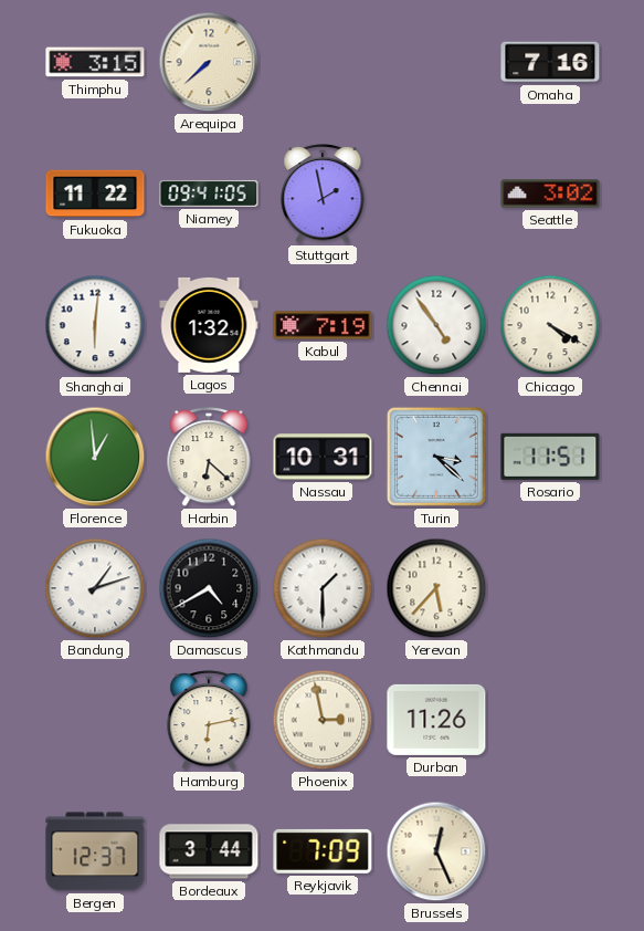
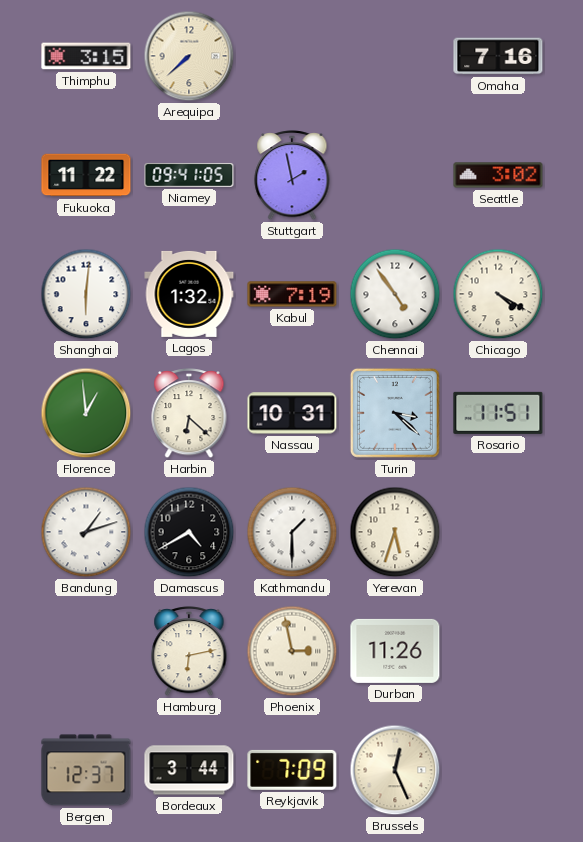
Yerevan: 5:37 -> 5:33 (395, 532)
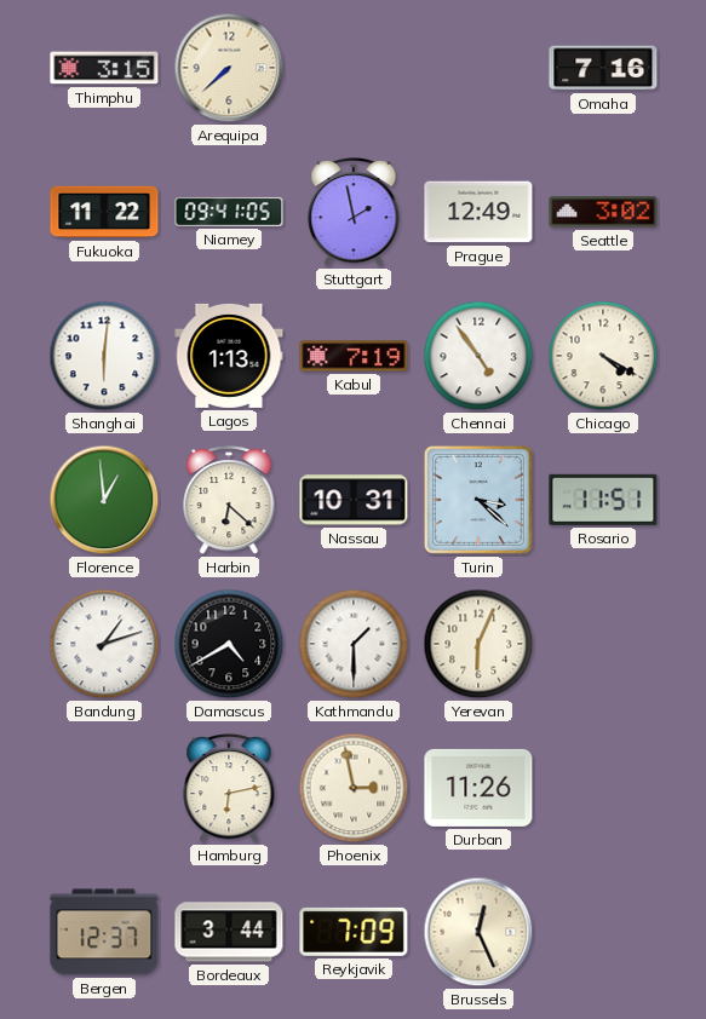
Prague: none -> 12:49 (478, 212)
Lagos: 1:32 -> 1:13 (229, 356)
Yerevan: 5:33 -> 6:04 (478, 644)
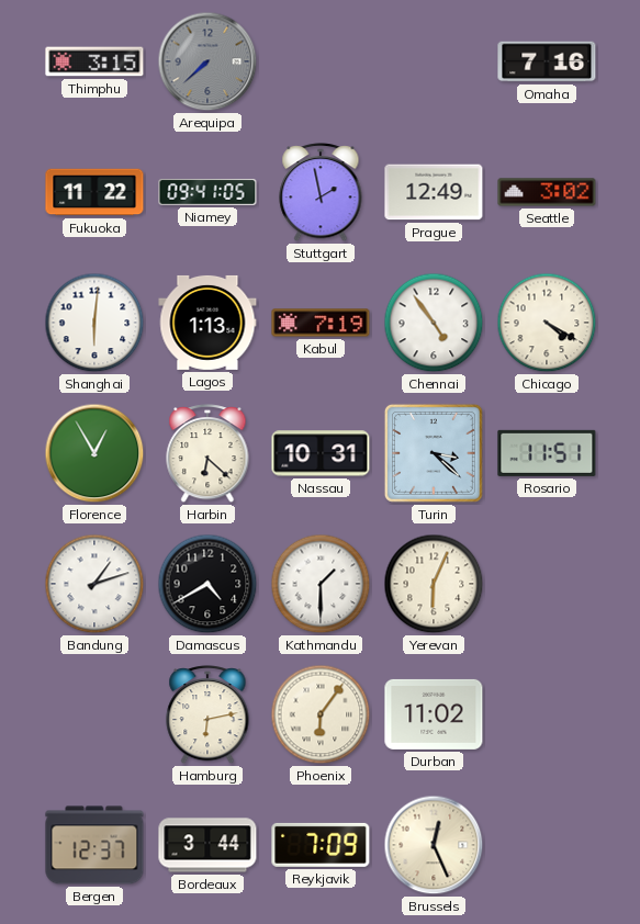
Arequipa dial: cream -> grey (207, 61)
Florence: 12:59 -> 12:55 (94, 453)
Phoenix: 2:58 -> 6:06 (321, 714)
Durban: 11:26 -> 11:02 (434, 714)
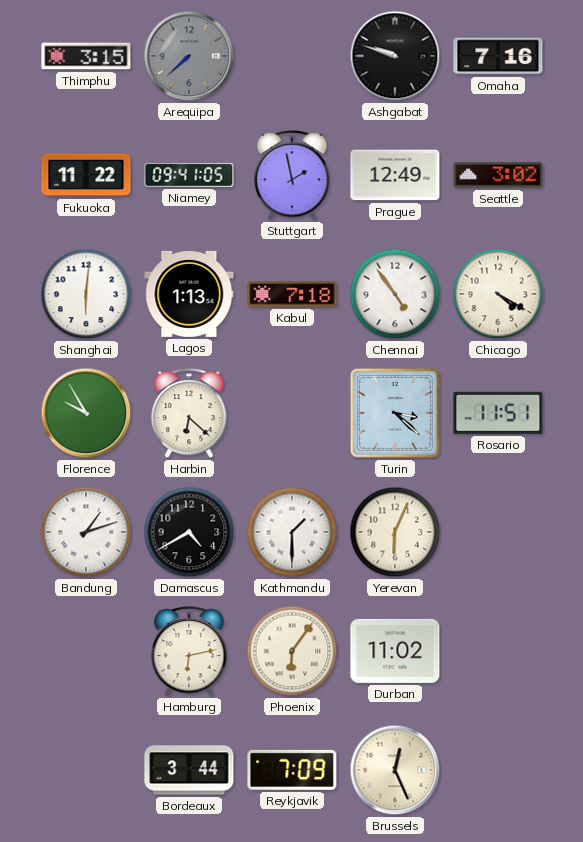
Ashgabat: none -> 9:48 (395, 56)
Kabul: 7:19 -> 7:18 (292, 294)
Florence: 12:55 -> 9:55 (86, 413)
Nassau: 10:31 -> none (321, 453)
Bergen: 12:37 -> none (94, 845)
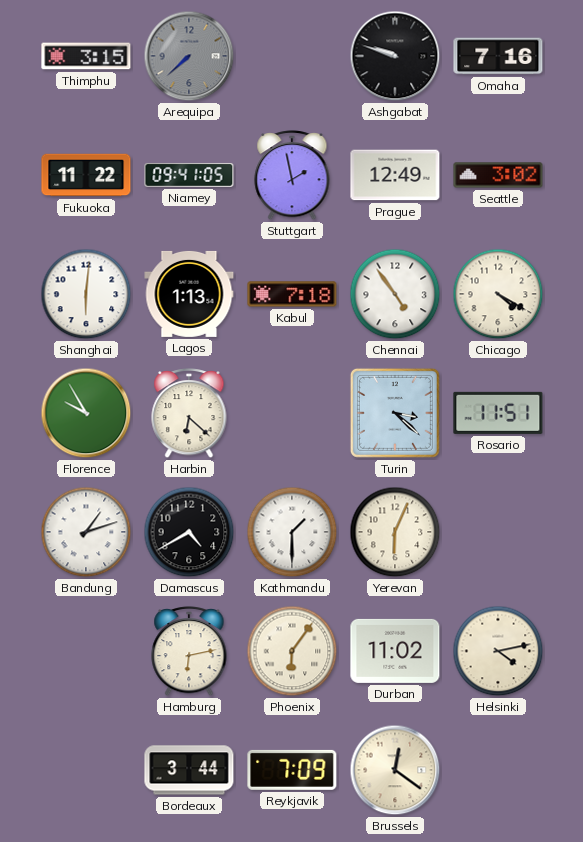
Helsinki: none -> 4:13 (498, 651)
Brussels: 12:26 -> 12:21 (395, 770)
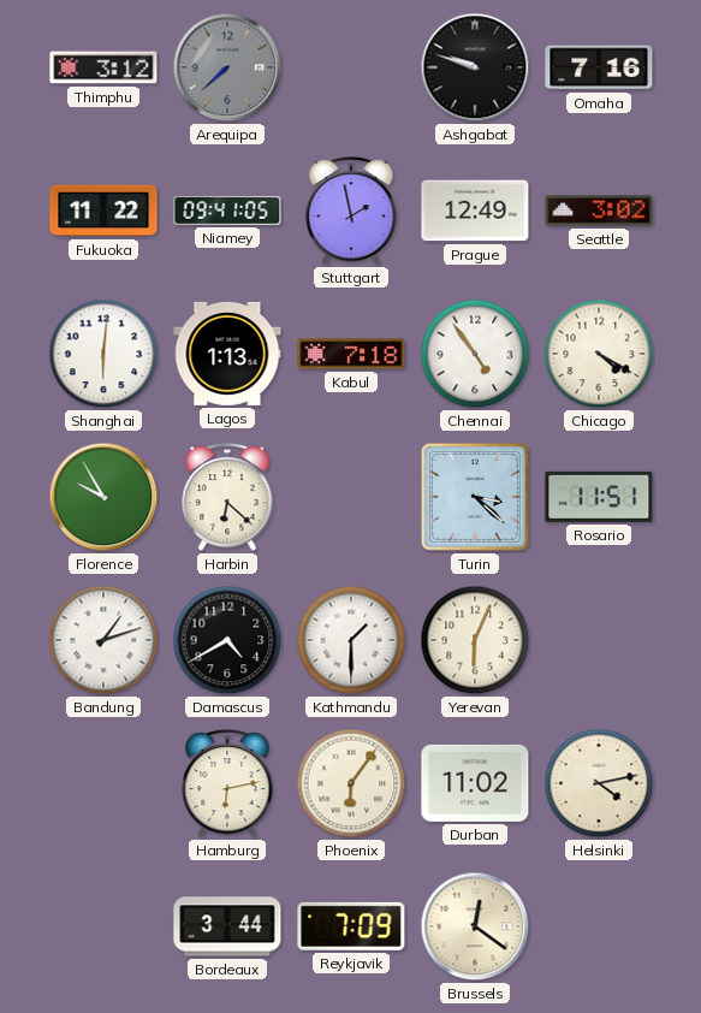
Thimphu: 3:15 -> 3:12 (103, 67)
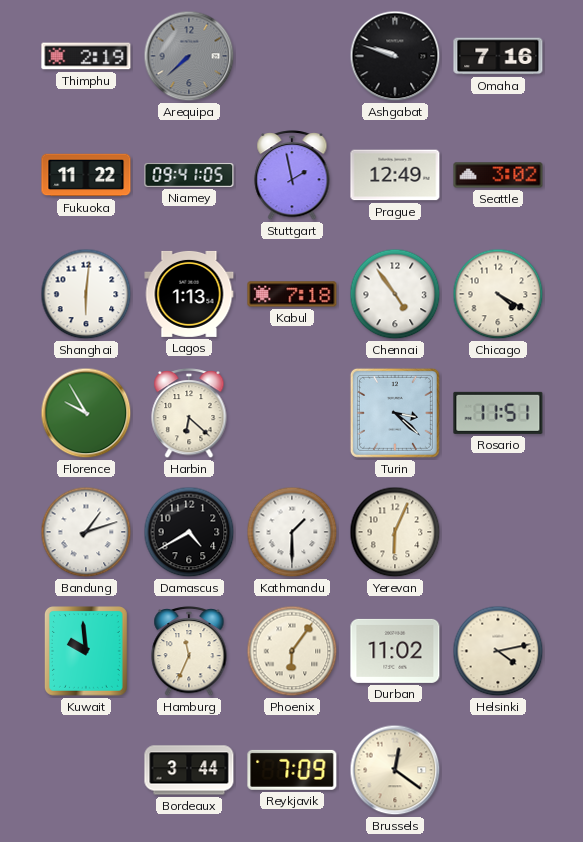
Thimphu: 3:12 -> 2:19 (86, 56)
Kuwait: none -> 9:59 (87, 652)
Hamburg: 6:13 -> 11:34 (189, 652)
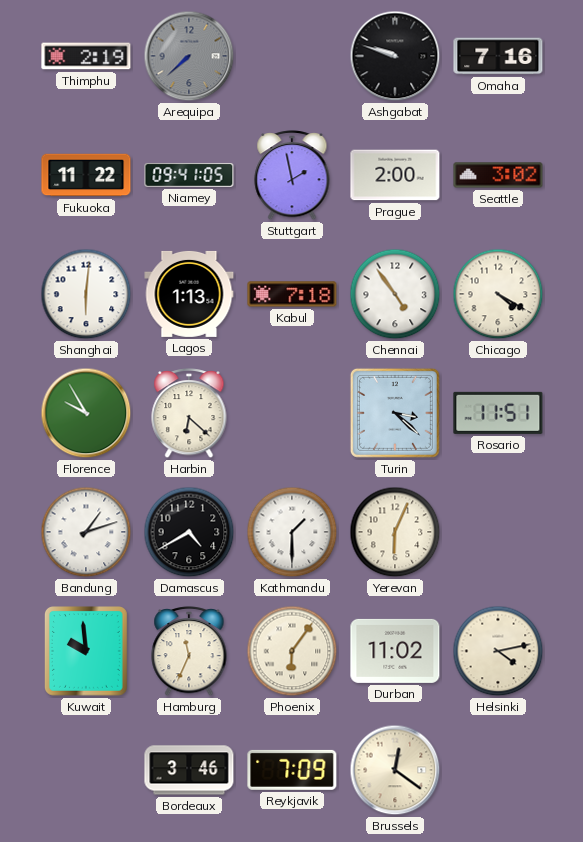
Prague: 12:49 -> 2:00 (395, 175)
Bordeaux: 3:44 -> 3:46 (189, 770)
